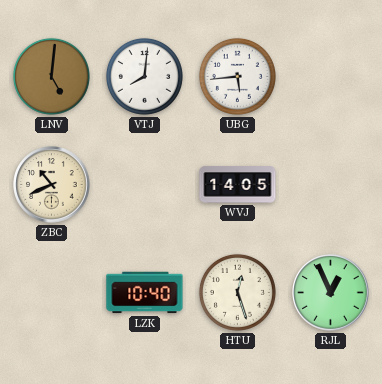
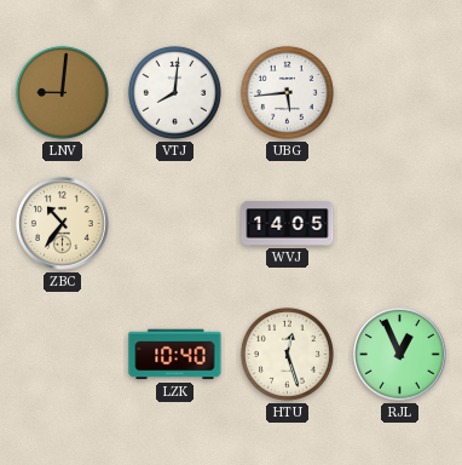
LNV: 5:01 -> 9:01 (62, 92)
ZBC: 10:41 -> 10:36 (63, 224)
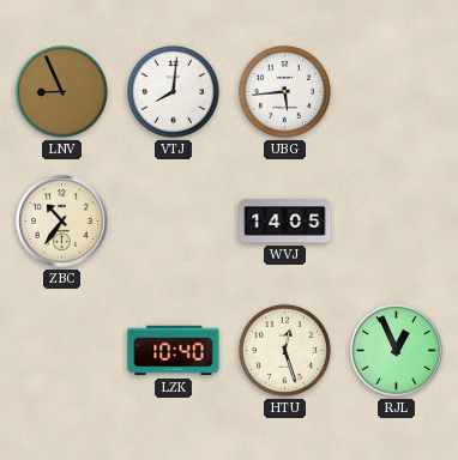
LNV: 9:01 -> 8:56 (61, 91)
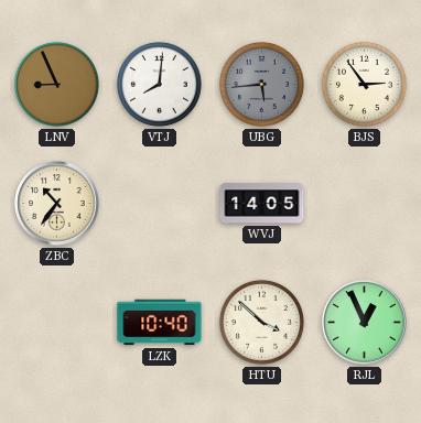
UBG dial: white -> grey (261, 84)
BJS: none -> 2:54 (364, 84)
HTU: 12:27 -> 3:52 (261, 322)
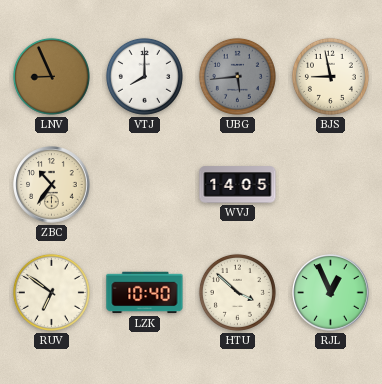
VTJ: 8:01 -> 8:00 (144, 76)
BJS: 2:54 -> 8:58 (330, 76)
RUV: none -> 6:51 (51, 292)
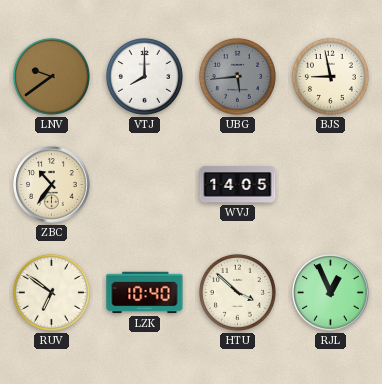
LNV: 8:56 -> 9:39 (51, 76)
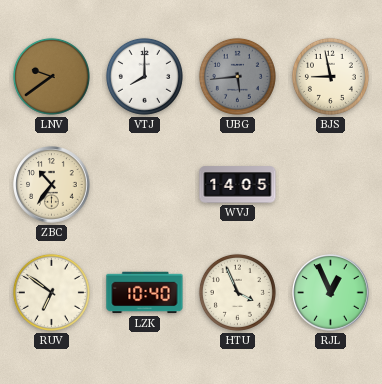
HTU: 3:52 -> 3:56 (237, 292)
